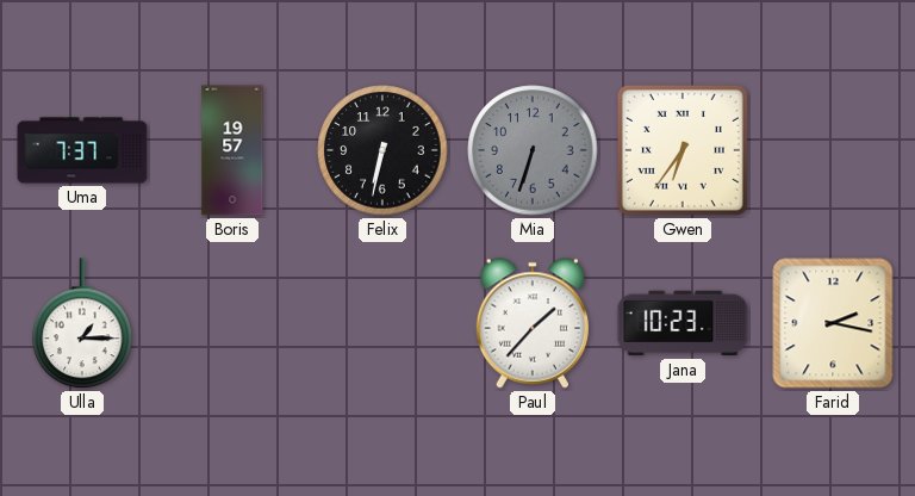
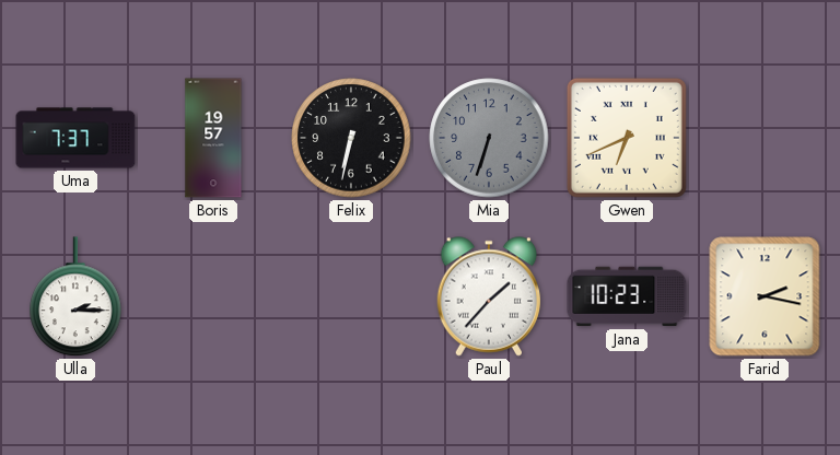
Gwen: 6:36 -> 6:41 (627, 138)
Ulla: 1:15 -> 2:15 (75, 297)
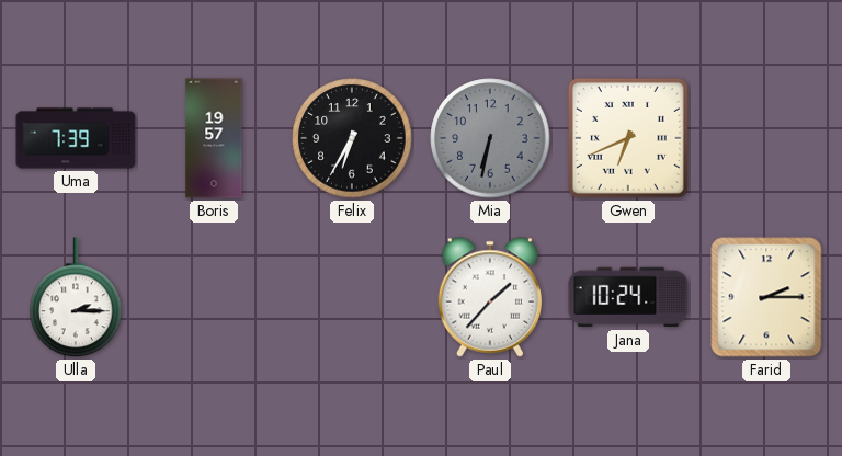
Uma: 7:37 -> 7:39 (76, 138)
Felix: 6:32 -> 6:35 (352, 138)
Mia: 6:33 -> 6:32 (490, 138)
Jana: 10:23 -> 10:24 (628, 297)
Farid: 2:17 -> 2:15 (766, 297)
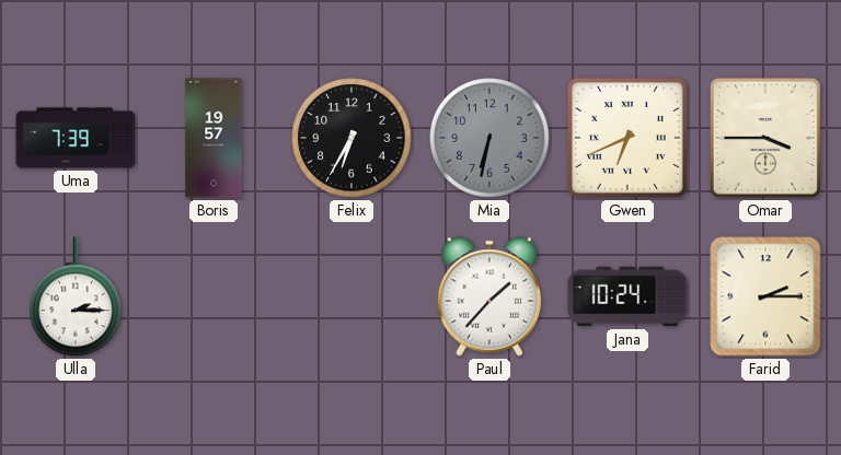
Omar: none -> 3:45 (765, 138)
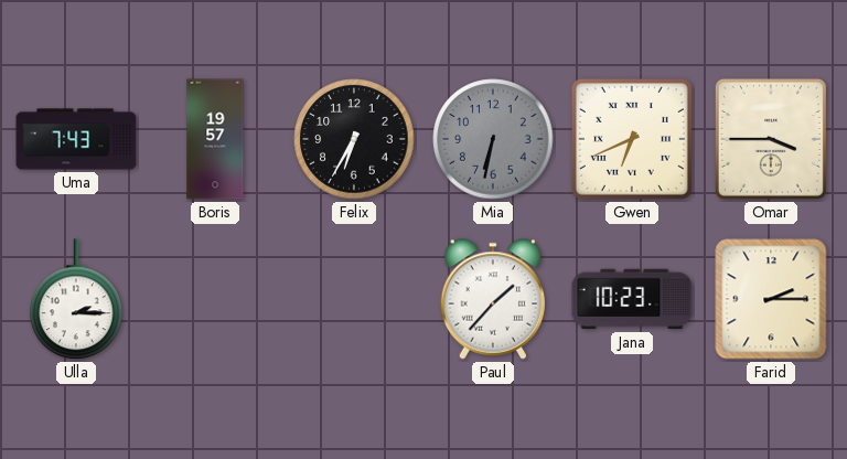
Uma: 7:39 -> 7:43 (76, 139)
Jana: 10:24 -> 10:23 (632, 299)
